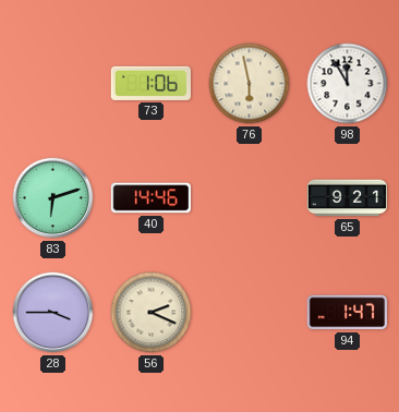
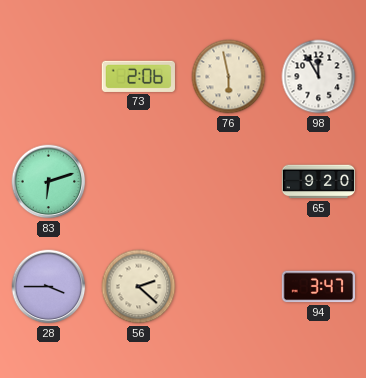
73: 1:06 -> 2:06 (138, 76)
40: 14:46 -> none (150, 198)
65: 9:21 -> 9:20 (318, 182)
56: 2:19 -> 2:22 (139, 287)
94: 1:47 -> 3:47 (318, 287)
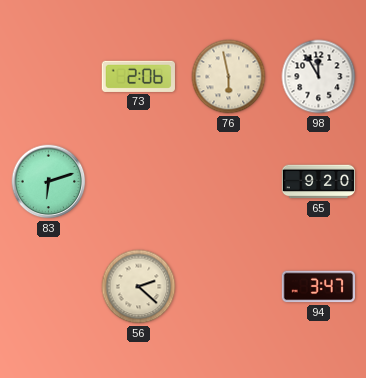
28: 3:45 -> none (49, 287)
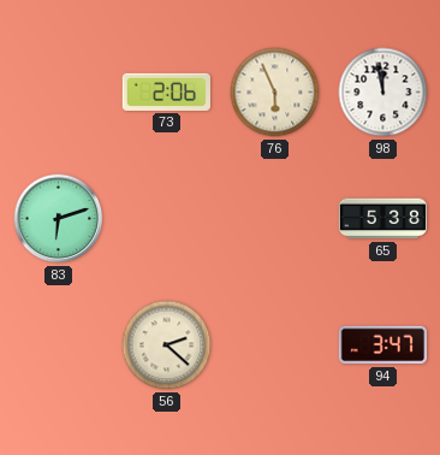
76: 5:58 -> 5:56 (275, 93)
98: 11:55 -> 11:58 (383, 93)
65: 9:20 -> 5:38 (382, 219)
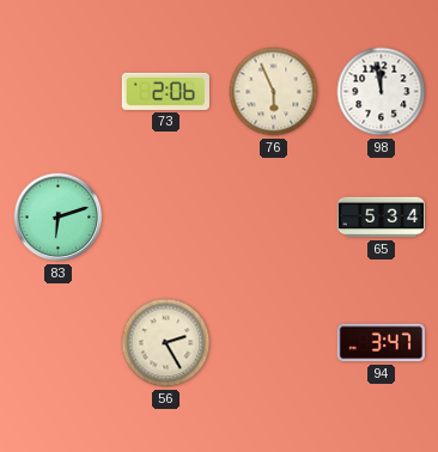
65: 5:38 -> 5:34 (381, 218)
56: 2:22 -> 2:25 (166, 343)
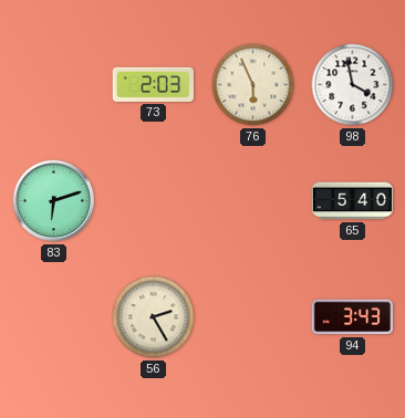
73: 2:06 -> 2:03 (153, 84)
98: 11:58 -> 3:58 (353, 85)
65: 5:34 -> 5:40 (352, 201)
94: 3:47 -> 3:43 (352, 317)
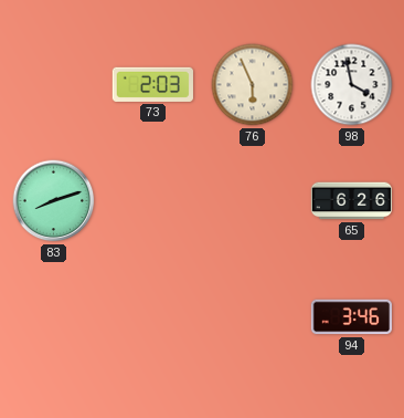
83: 6:12 -> 8:12 (54, 201)
65: 5:40 -> 6:26 (351, 201)
56: 2:25 -> none (154, 317)
94: 3:43 -> 3:46 (351, 317)
